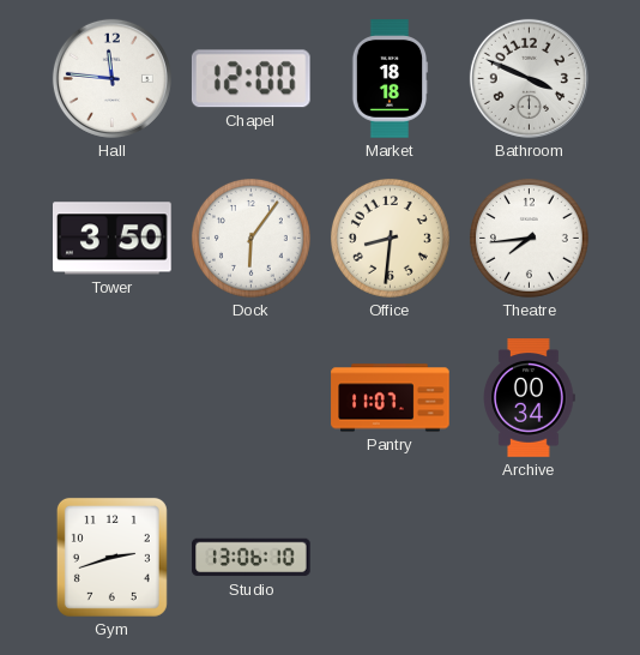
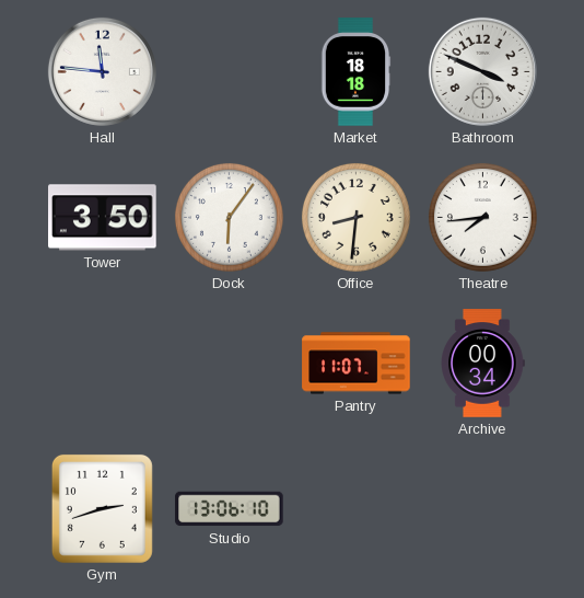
Chapel: 12:00 -> none (250, 79)
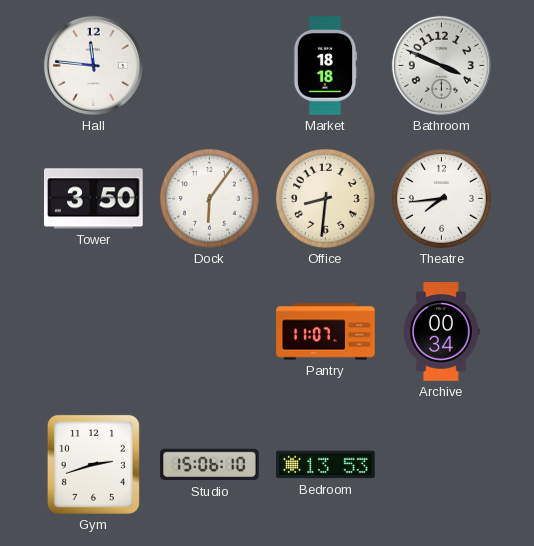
Studio: 13:06 -> 15:06 (210, 465)
Bedroom: none -> 13:53 (326, 465)
